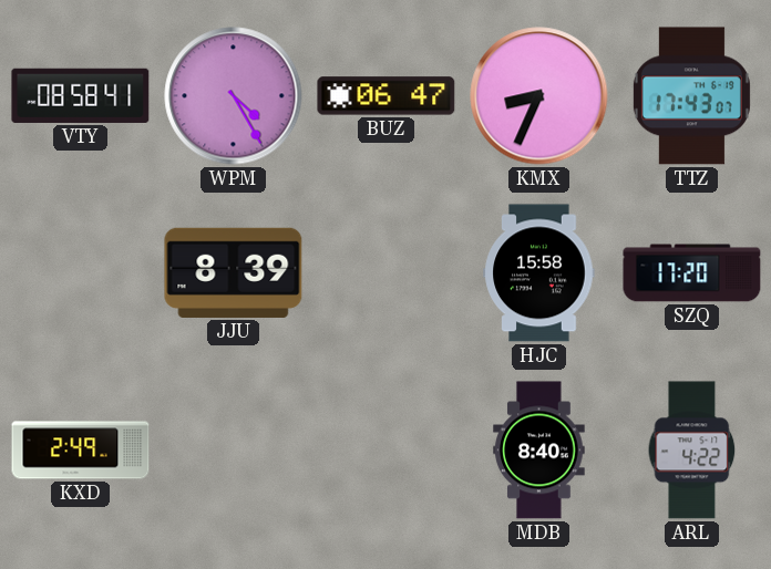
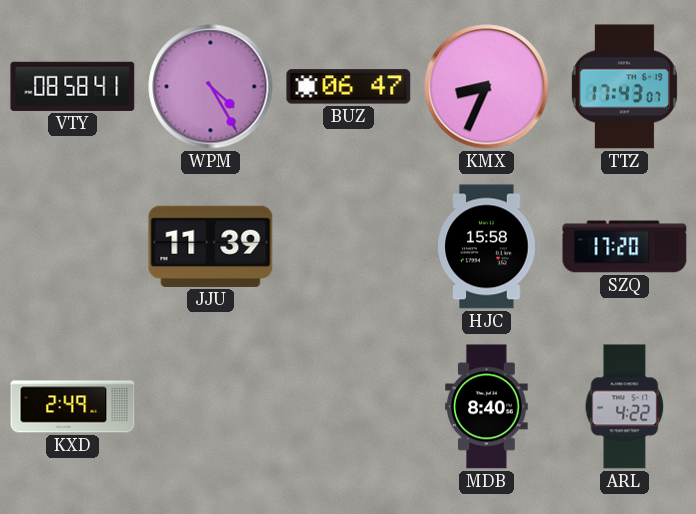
JJU: 8:39 -> 11:39 (211, 246)
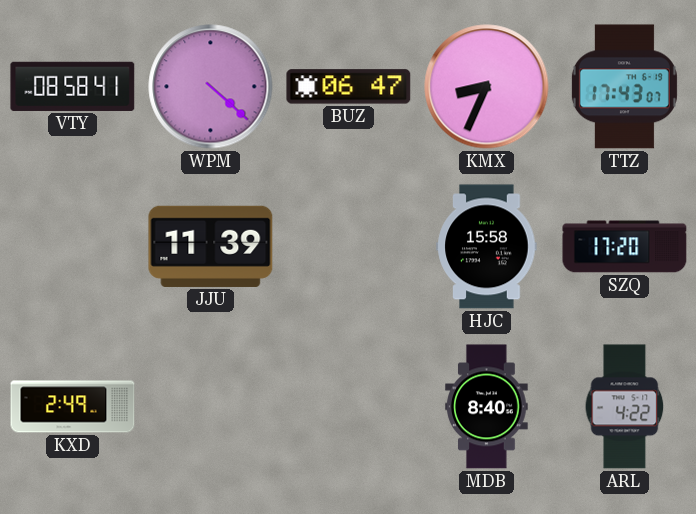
WPM: 4:25 -> 4:22 (211, 87)
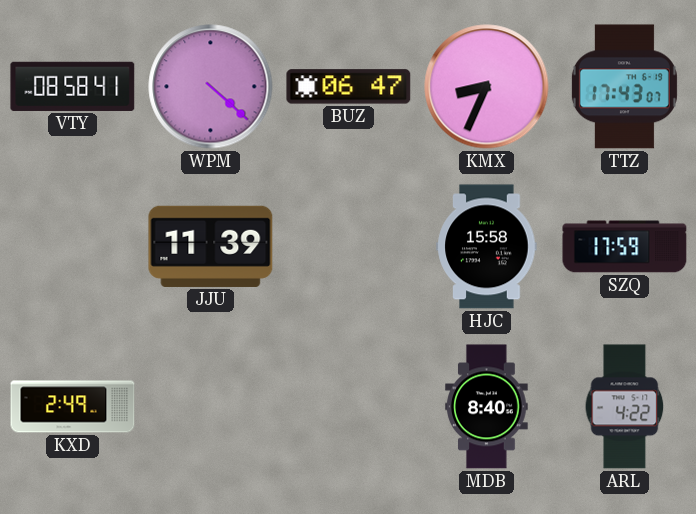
SZQ: 17:20 -> 17:59 (625, 247)
